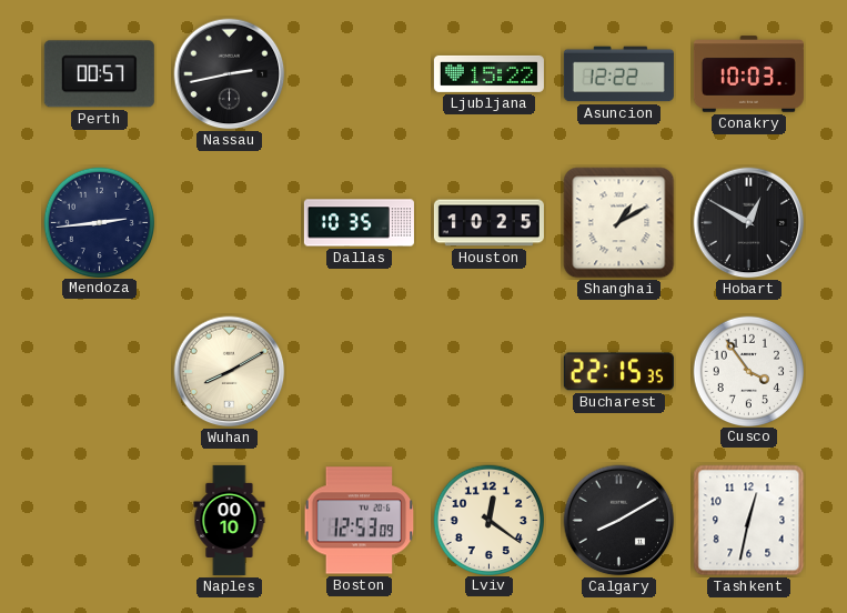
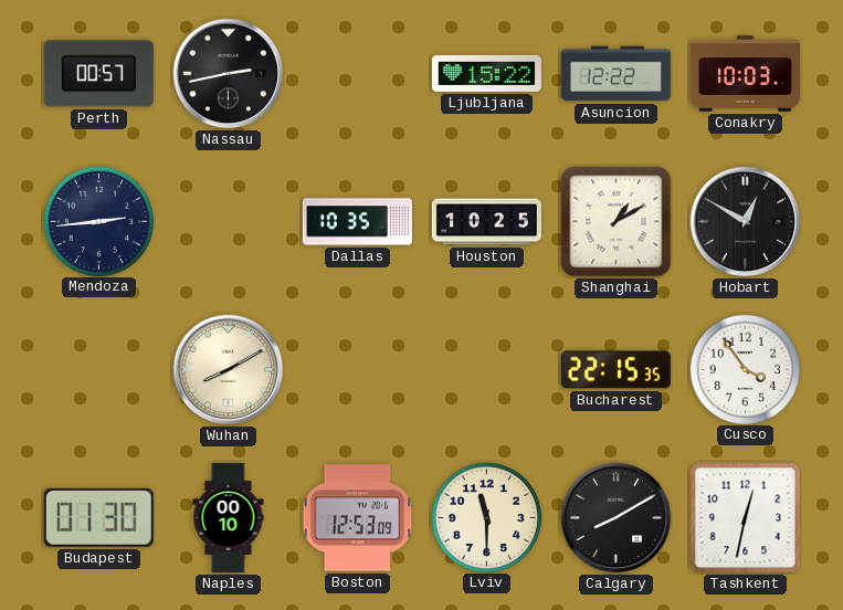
Budapest: none -> 01:30 (98, 517)
Lviv: 12:21 -> 11:30 (486, 517)
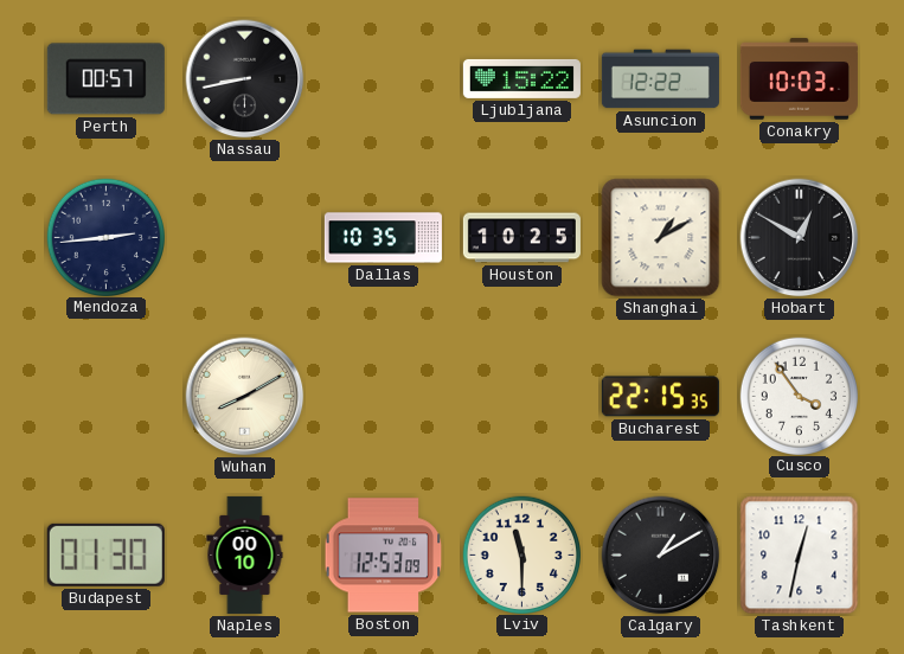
Nassau: 2:43 -> 8:43 (245, 79)
Calgary: 8:10 -> 1:10 (661, 556)
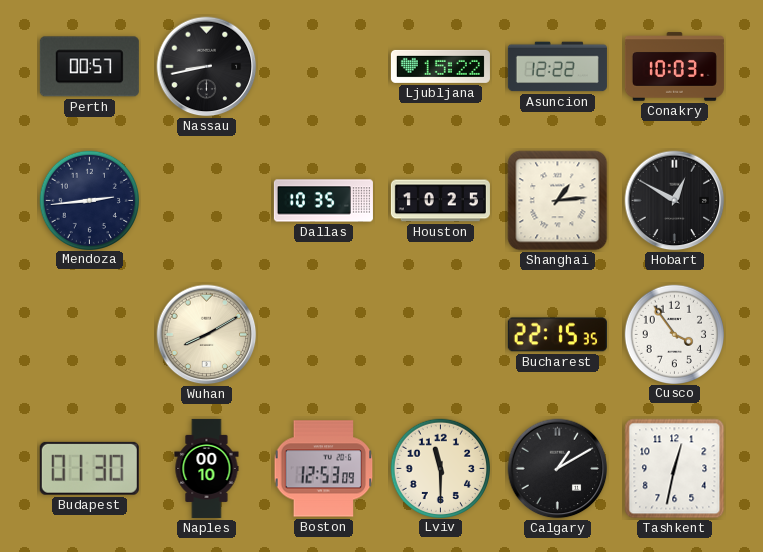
Shanghai: 1:10 -> 1:14 (558, 201)
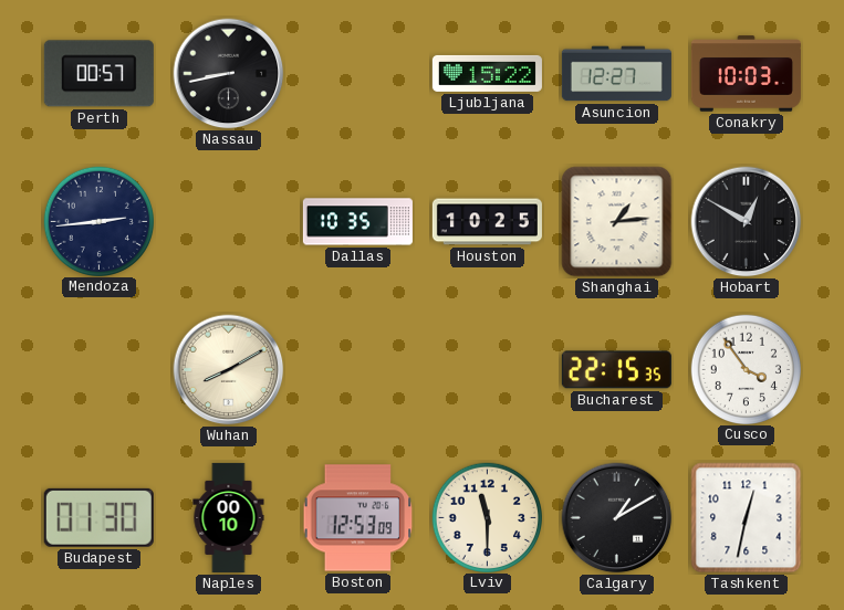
Asuncion: 12:22 -> 12:27 (616, 74)
